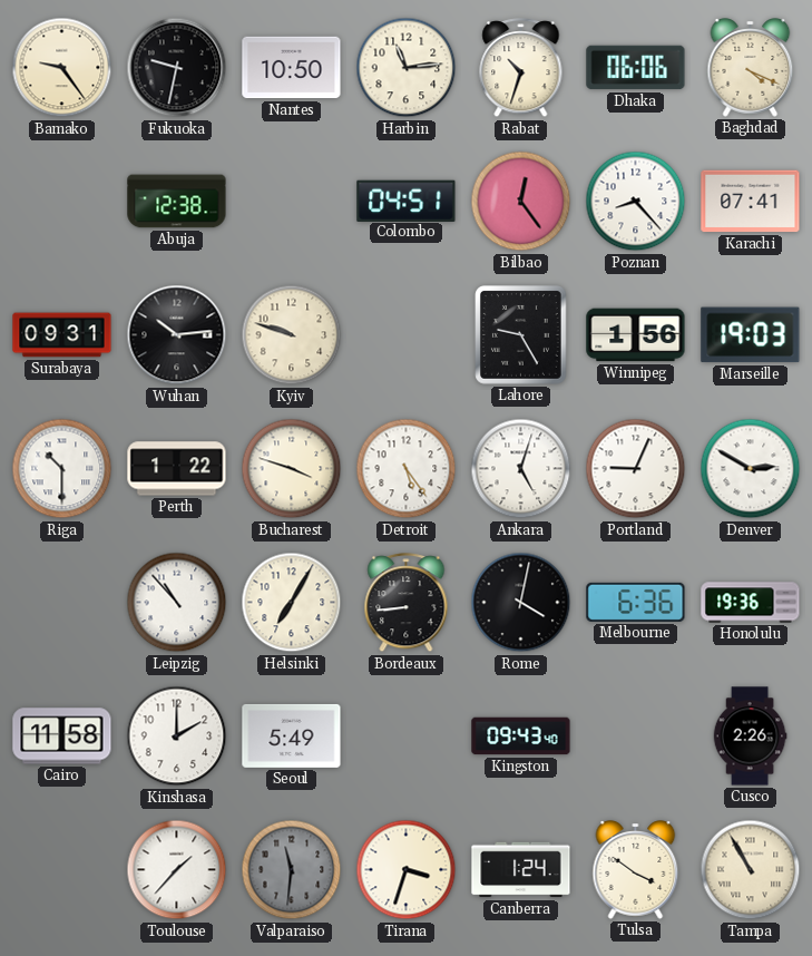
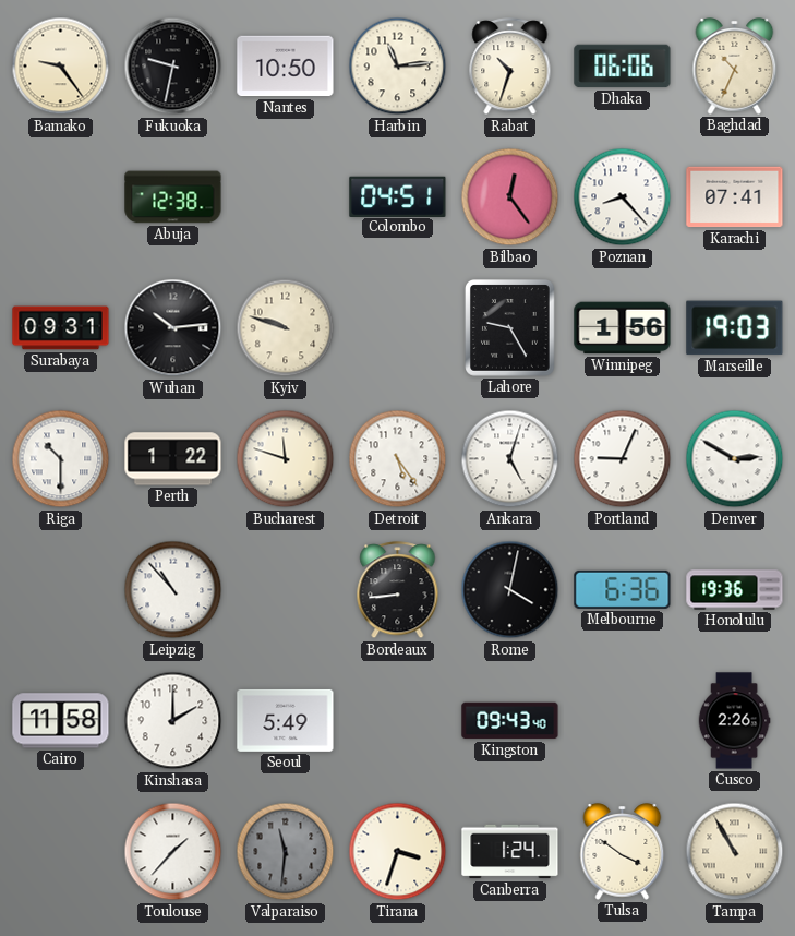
Baghdad: 4:19 -> 10:34 (735, 67)
Bucharest: 3:48 -> 11:48 (286, 459)
Helsinki: 7:05 -> none (292, 603)
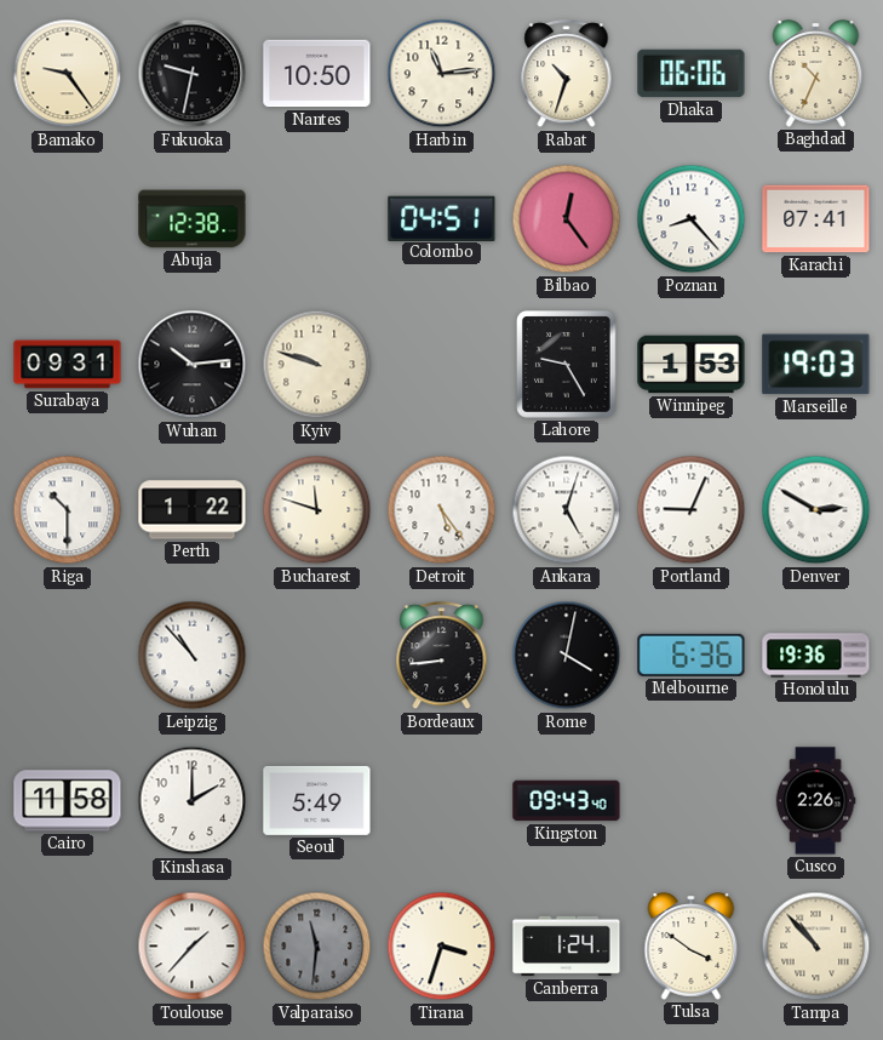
Winnipeg: 1:56 -> 1:53 (692, 365)
Tampa: 10:55 -> 10:53 (816, 947)
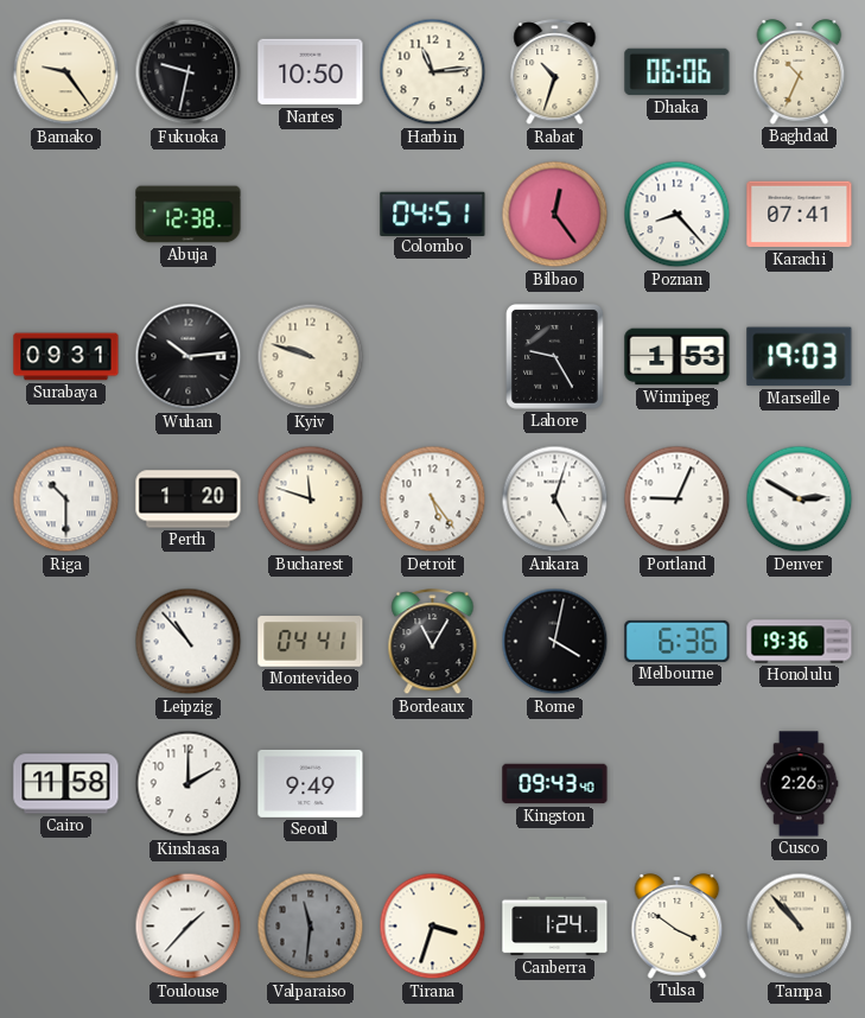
Perth: 1:22 -> 1:20 (189, 500)
Montevideo: none -> 04:41 (311, 642)
Bordeaux: 8:44 -> 11:05 (433, 642)
Seoul: 5:49 -> 9:49 (311, 783)
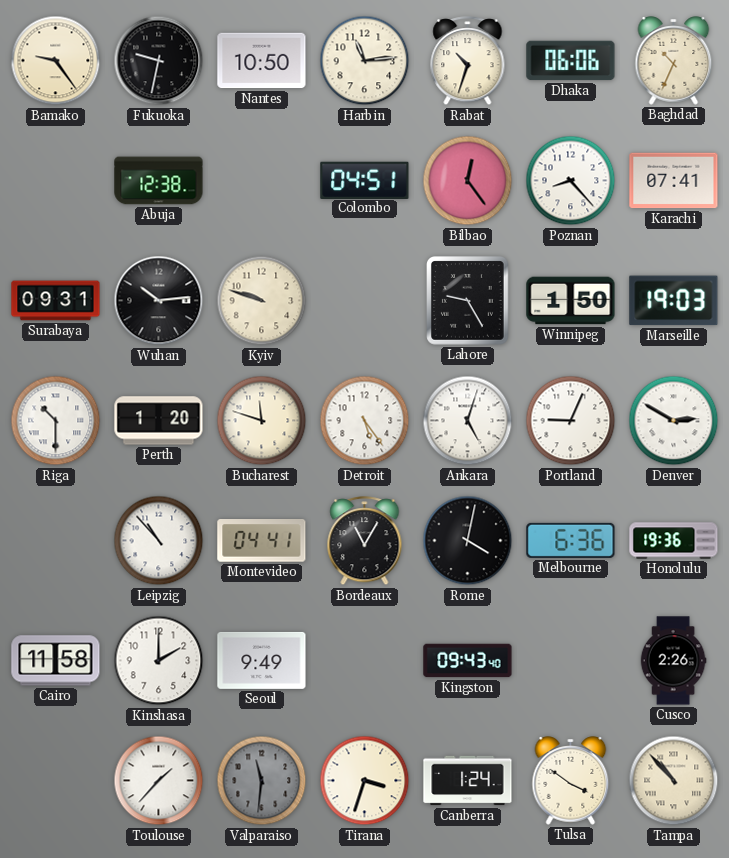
Winnipeg: 1:53 -> 1:50 (571, 301)
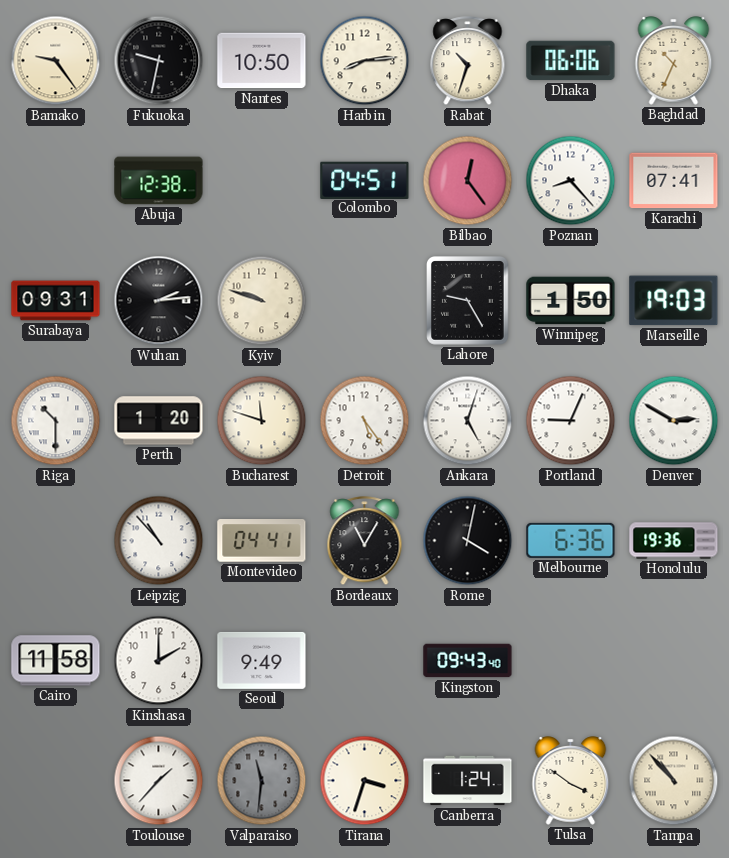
Harbin: 11:14 -> 8:14 (365, 61)
Wuhan: 10:14 -> 2:14 (159, 301)
Cusco: 2:26 -> none (673, 661)
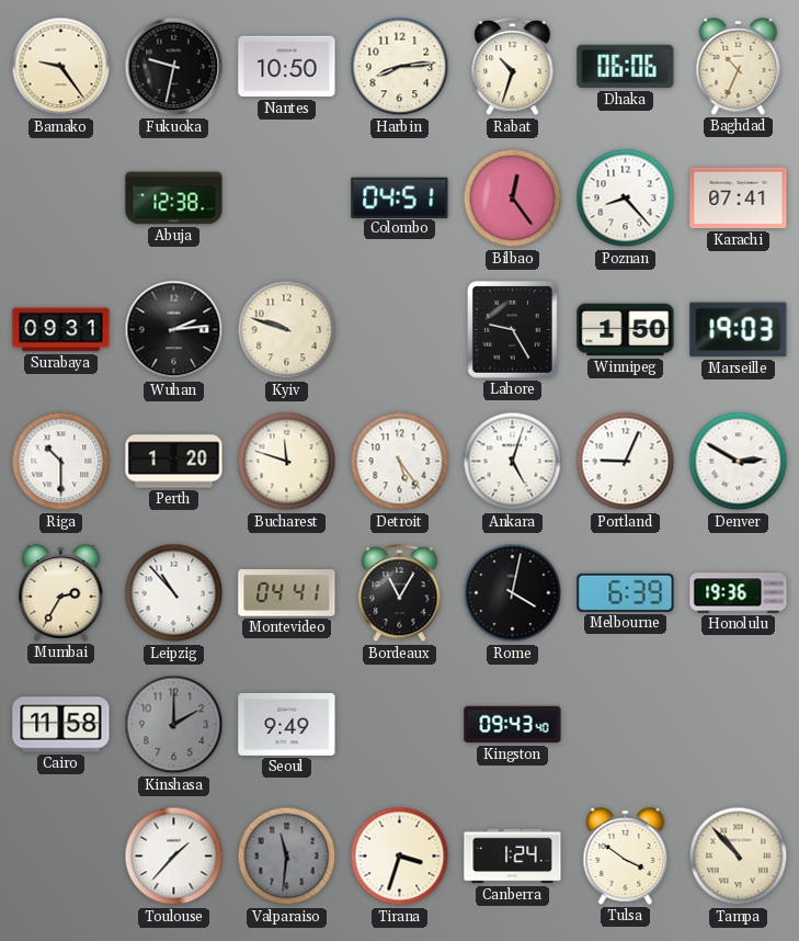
Mumbai: none -> 2:35 (61, 593)
Melbourne: 6:36 -> 6:39 (626, 592)
Kinshasa dial: white -> grey (174, 725)
